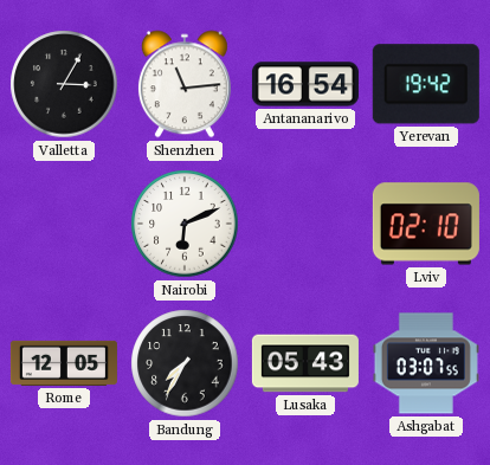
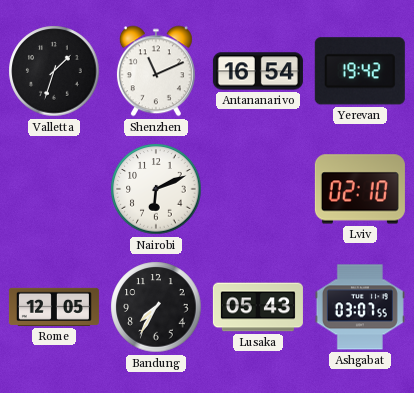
Valletta: 3:05 -> 1:33 (54, 71)
Shenzhen: 11:14 -> 11:11 (156, 71)
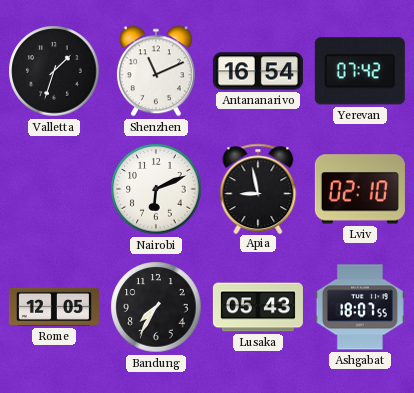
Yerevan: 19:42 -> 07:42 (360, 71)
Apia: none -> 8:58 (258, 188)
Ashgabat: 03:07 -> 18:07 (360, 307)
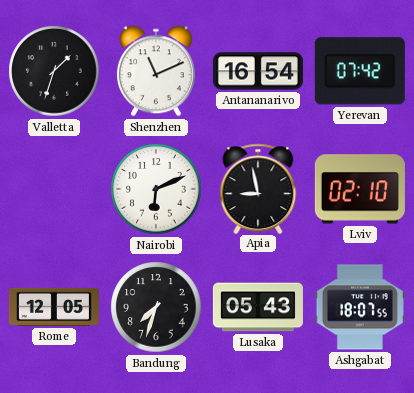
Bandung: 7:35 -> 7:33 (156, 307)
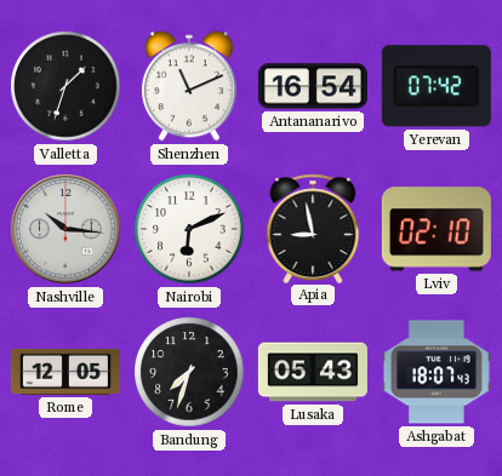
Nashville: none -> 10:16 (65, 229)
Ashgabat: 18:07:55 -> 18:07:43 (437, 372)
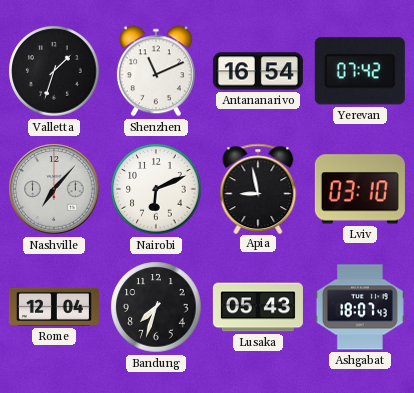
Nashville: 10:16 -> 7:07 (54, 189)
Lviv: 02:10 -> 03:10 (360, 189)
Rome: 12:05 -> 12:04 (54, 307)
